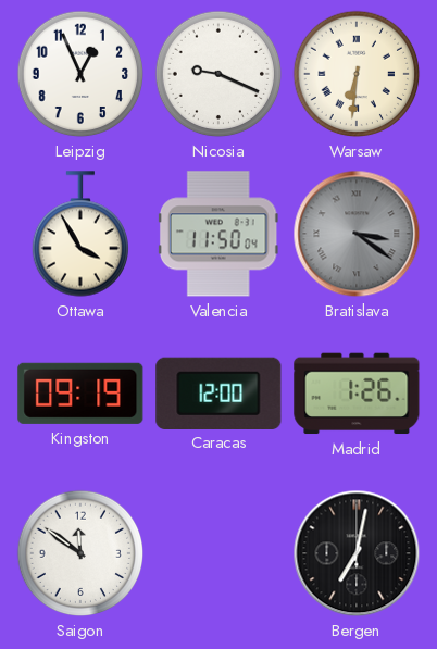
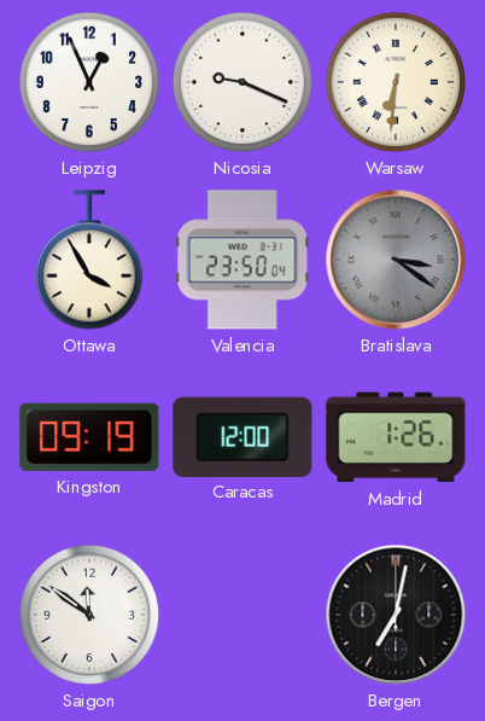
Valencia: 11:50 -> 23:50 (242, 260)
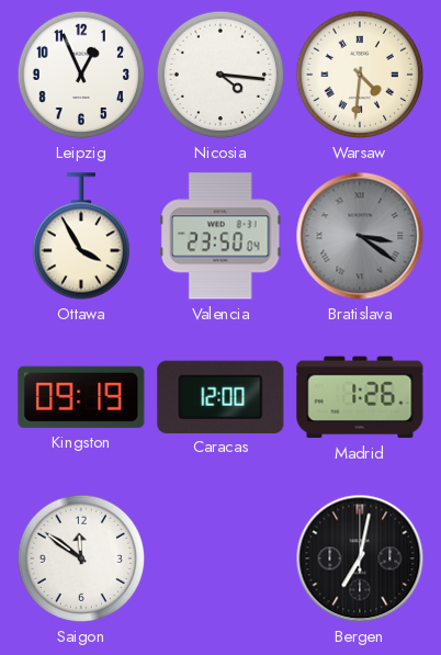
Nicosia: 9:19 -> 4:16 (220, 75)
Warsaw: 6:31 -> 4:31 (360, 75)
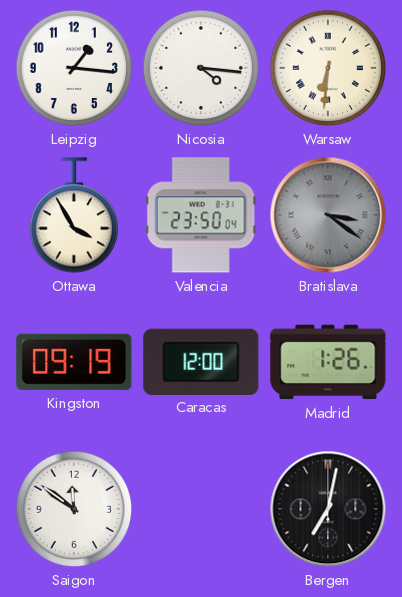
Leipzig: 12:56 -> 1:16 (74, 68)
Warsaw: 4:31 -> 6:31 (328, 68)
